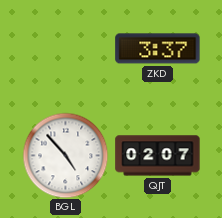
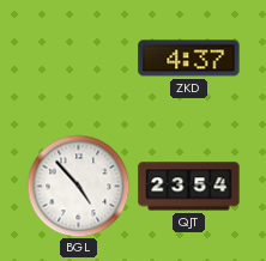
ZKD: 3:37 -> 4:37 (189, 59)
QJT: 02:07 -> 23:54 (189, 187)
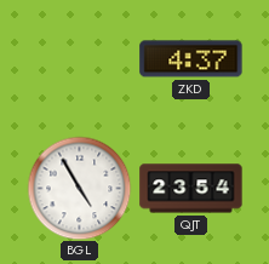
BGL: 4:53 -> 4:55 (79, 188)
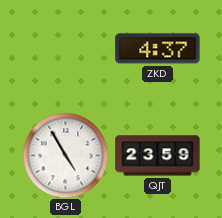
QJT: 23:54 -> 23:59 (158, 156)
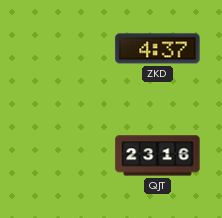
BGL: 4:55 -> none (65, 155)
QJT: 23:59 -> 23:16 (158, 156)
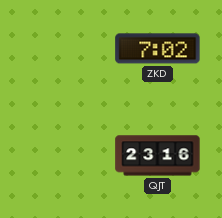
ZKD: 4:37 -> 7:02 (158, 49)
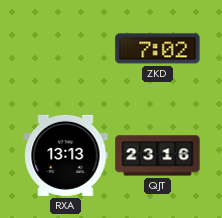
RXA: none -> 13:13 (66, 155)
